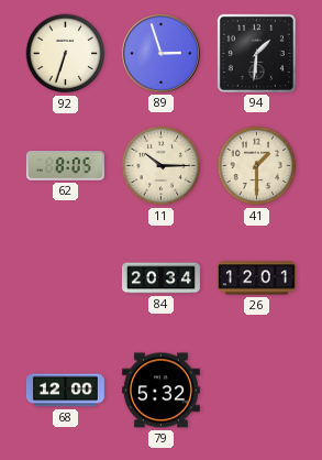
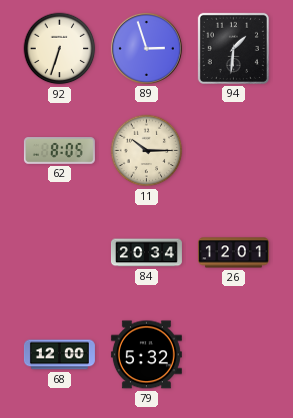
41: 1:30 -> none (257, 166)
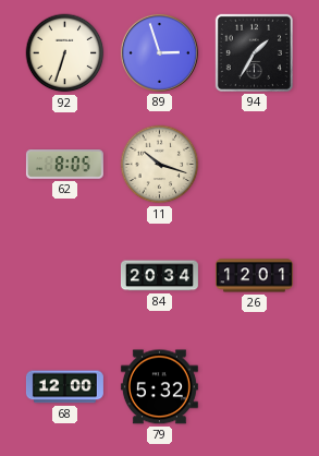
94: 1:31 -> 1:35 (254, 52)
11: 10:15 -> 10:18 (160, 165)
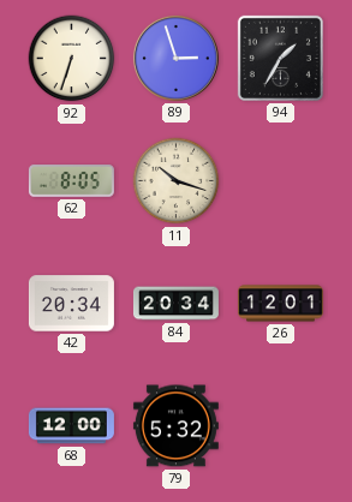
42: none -> 20:34 (71, 304)
